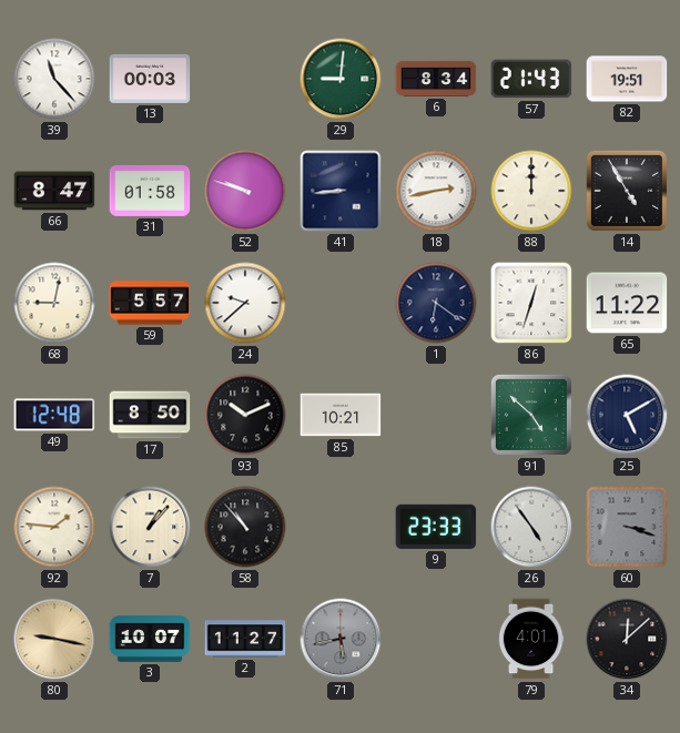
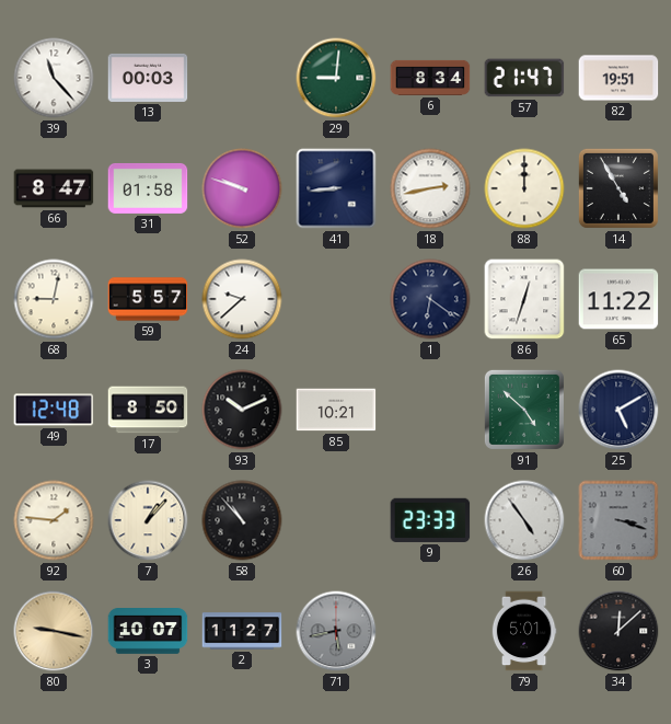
57: 21:43 -> 21:47 (524, 78)
79: 4:01 -> 5:01 (524, 631)
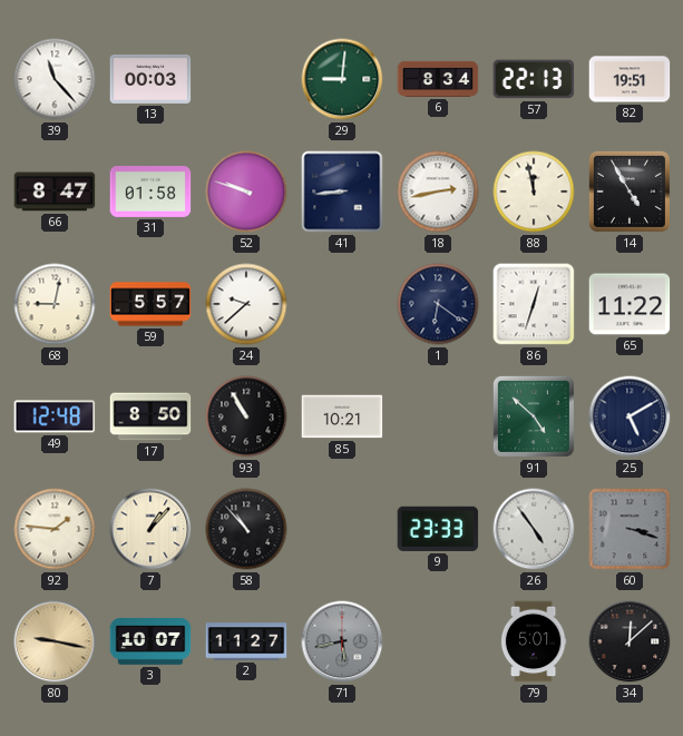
57: 21:47 -> 22:13 (534, 79)
88: 12:00 -> 11:58 (534, 192)
93: 10:11 -> 10:55 (246, 416)
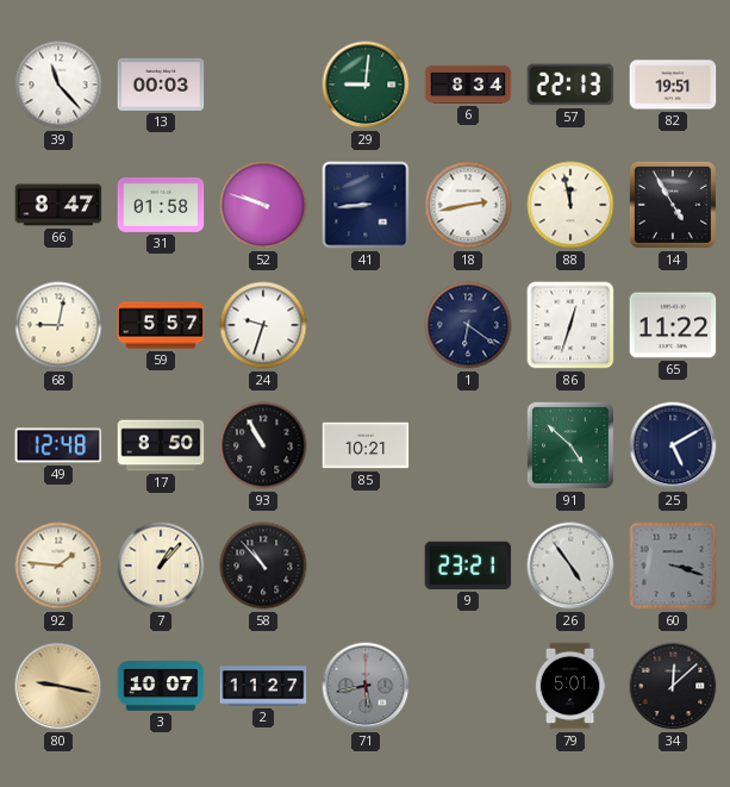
24: 9:38 -> 9:33 (263, 325)
9: 23:33 -> 23:21 (468, 566)
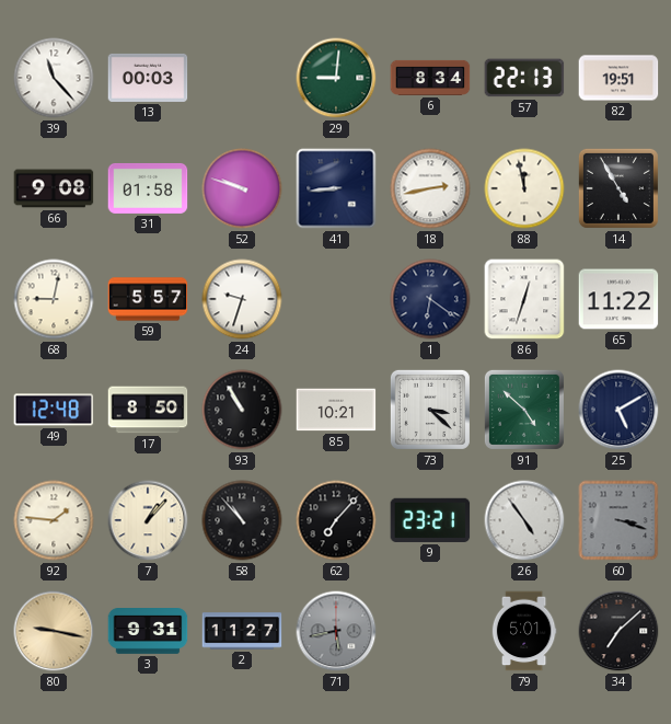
66: 8:47 -> 9:08 (54, 188)
73: none -> 3:22 (430, 410)
62: none -> 7:07 (336, 520)
3: 10:07 -> 9:31 (148, 632)
34: 12:08 -> 7:08 (618, 631)
